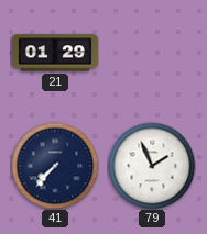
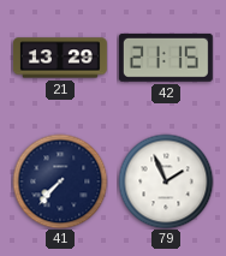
21: 01:29 -> 13:29 (60, 58)
42: none -> 21:15 (166, 58)
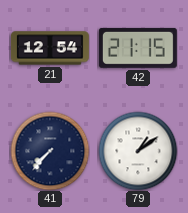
21: 13:29 -> 12:54 (50, 48)
79: 1:56 -> 1:09 (138, 151)
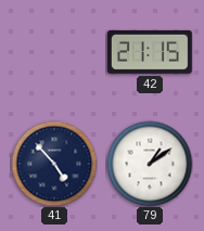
21: 12:54 -> none (50, 48)
41: 7:37 -> 4:53 (54, 164)
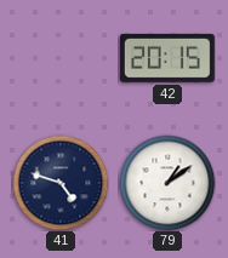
42: 21:15 -> 20:15 (167, 58)
41: 4:53 -> 4:48 (61, 183)
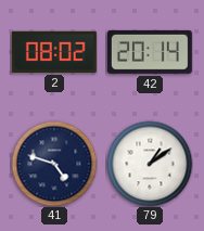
2: none -> 08:02 (54, 52)
42: 20:15 -> 20:14 (150, 52)
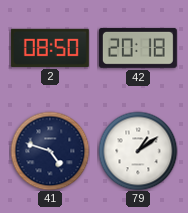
2: 08:02 -> 08:50 (50, 48)
42: 20:14 -> 20:18 (138, 48)
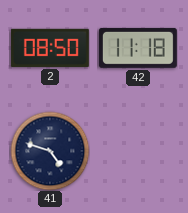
42: 20:18 -> 11:18 (138, 48)
79: 1:09 -> none (138, 151)
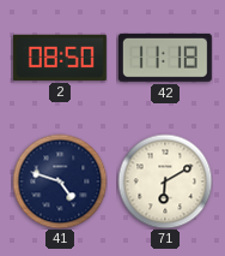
71: none -> 6:10 (165, 181)
